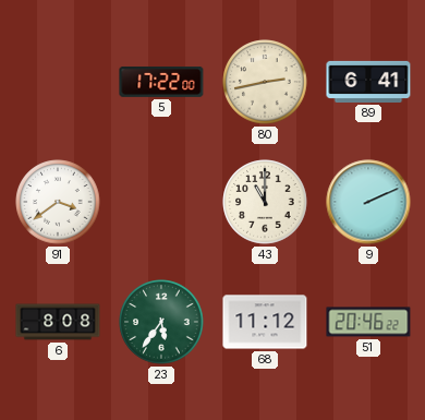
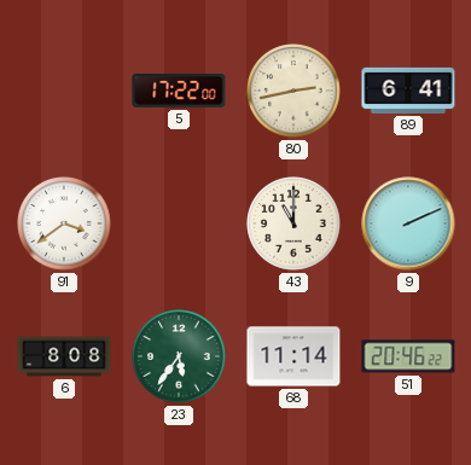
68: 11:12 -> 11:14 (293, 356)
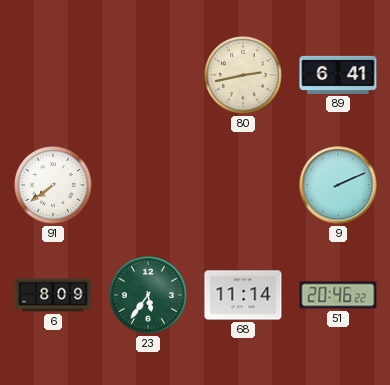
5: 17:22 -> none (179, 91)
91: 3:39 -> 7:39 (53, 185)
43: 11:00 -> none (293, 223)
6: 8:08 -> 8:09 (53, 295)
